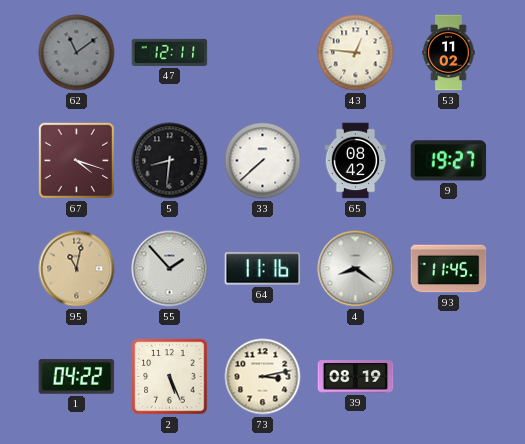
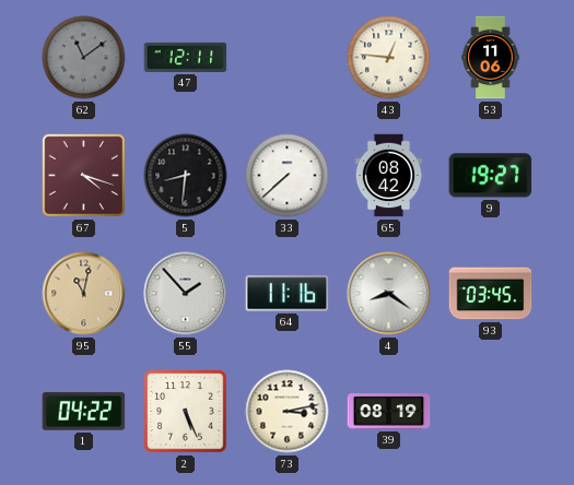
53: 11:02 -> 11:06 (491, 58)
93: 11:45 -> 03:45 (491, 294)
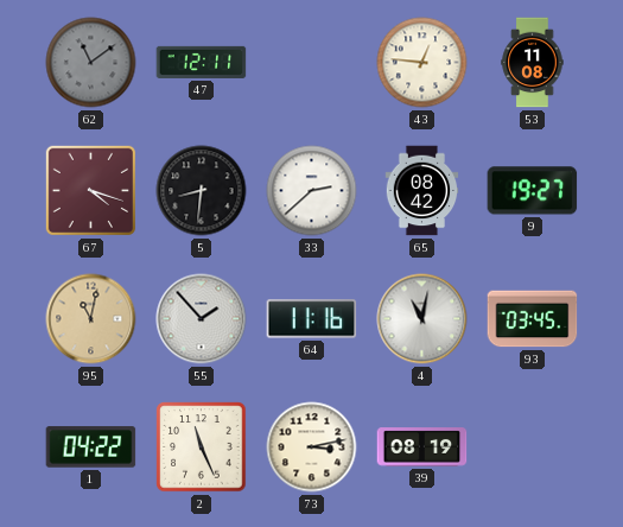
53: 11:06 -> 11:08 (533, 63)
33: 7:38 -> 2:38 (312, 191)
4: 8:21 -> 11:02 (422, 319)
2: 5:26 -> 11:26 (202, 447)
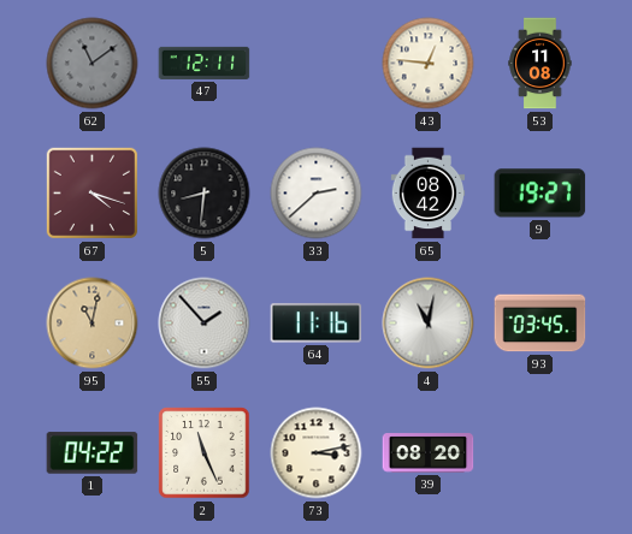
39: 08:19 -> 08:20 (429, 453)
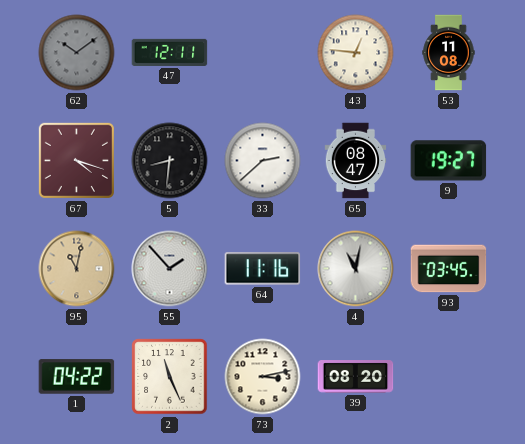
62: 11:09 -> 10:09 (77, 53)
65: 08:42 -> 08:47 (356, 161)
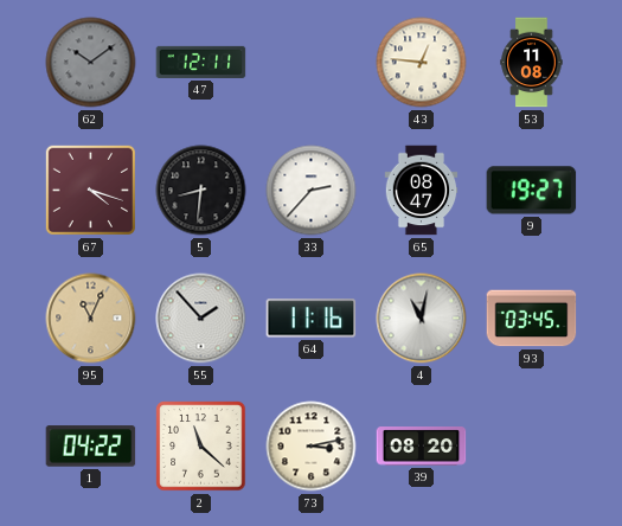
33: 2:38 -> 2:37 (312, 191)
95: 11:02 -> 11:04 (91, 319)
2: 11:26 -> 11:22 (201, 447)
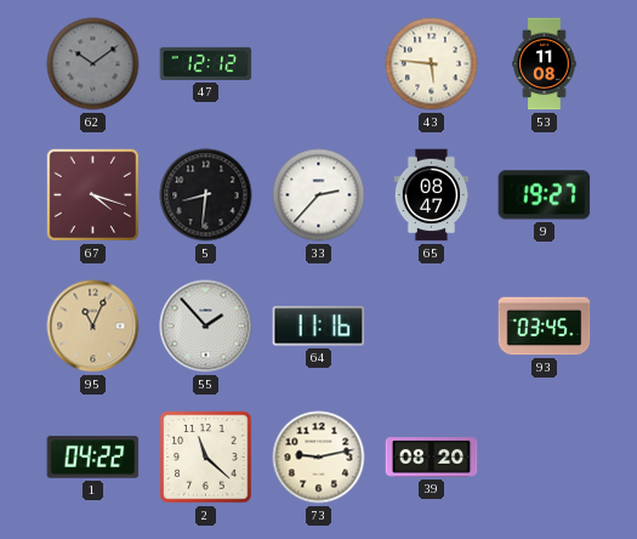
47: 12:11 -> 12:12 (206, 63)
43: 12:46 -> 5:46 (432, 64)
4: 11:02 -> none (422, 319)
73: 3:13 -> 9:13 (319, 458)
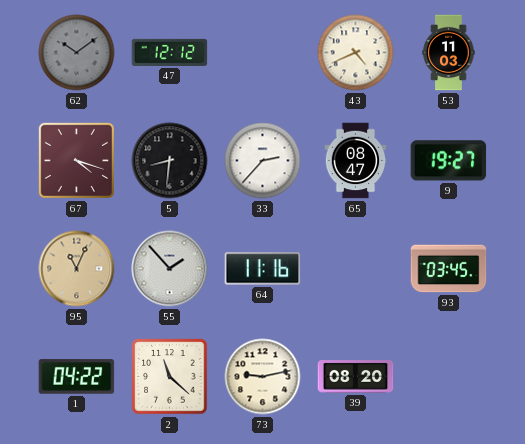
43: 5:46 -> 4:41 (356, 53)
53: 11:08 -> 11:03 (449, 53)
